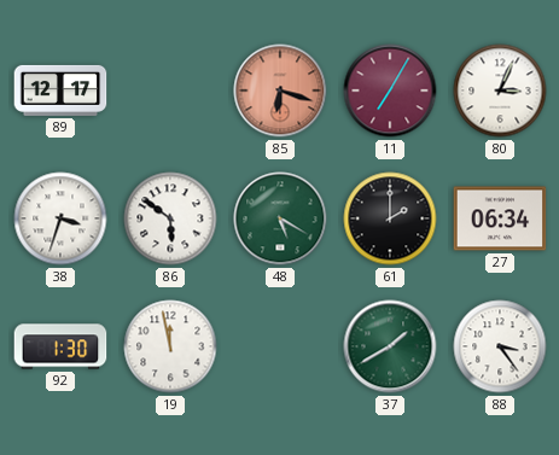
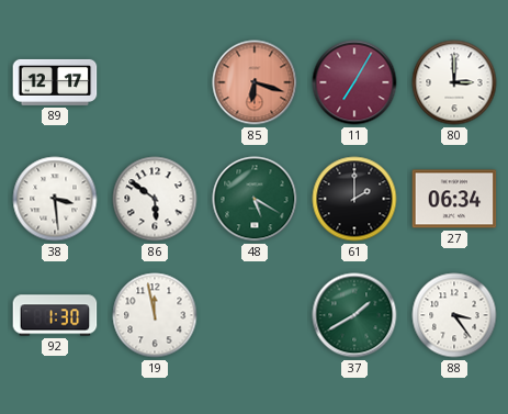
80: 3:04 -> 3:00 (454, 82)
38: 3:33 -> 3:29 (55, 199)
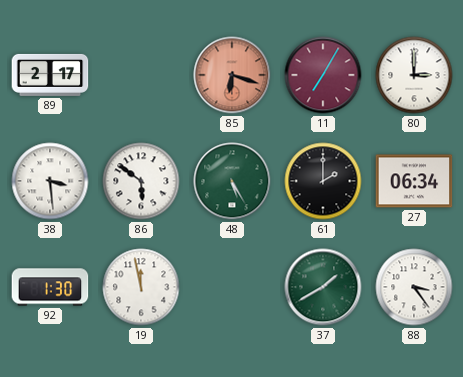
89: 12:17 -> 2:17 (50, 75)
48: 5:20 -> 5:25 (232, 181)
